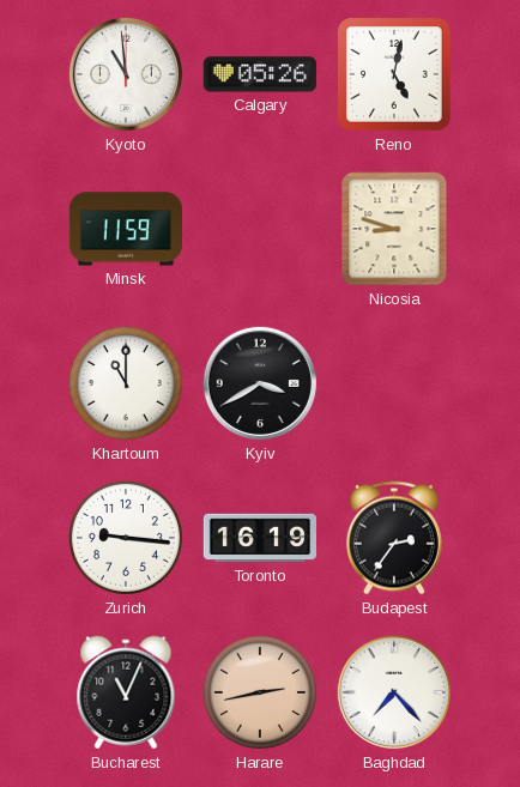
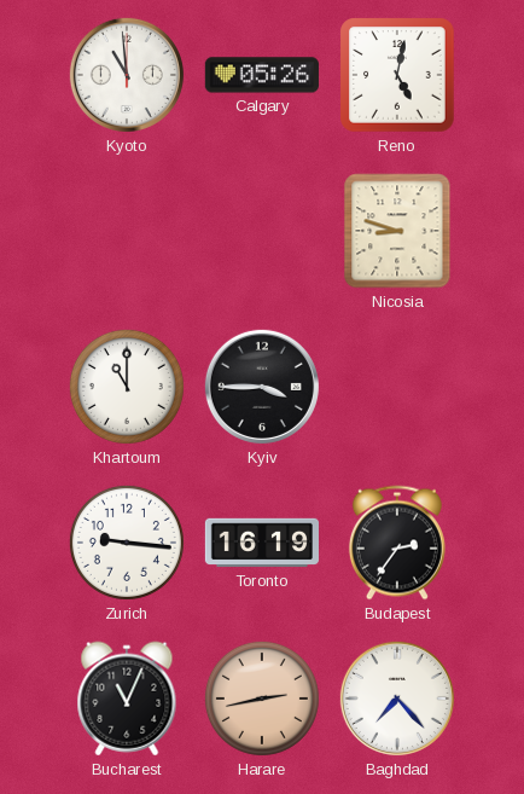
Minsk: 11:59 -> none (126, 229)
Kyiv: 3:40 -> 3:45 (262, 387)
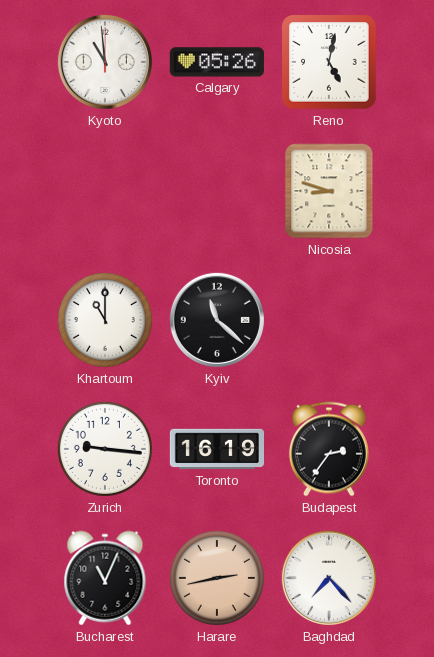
Kyiv: 3:45 -> 11:22 (217, 320)
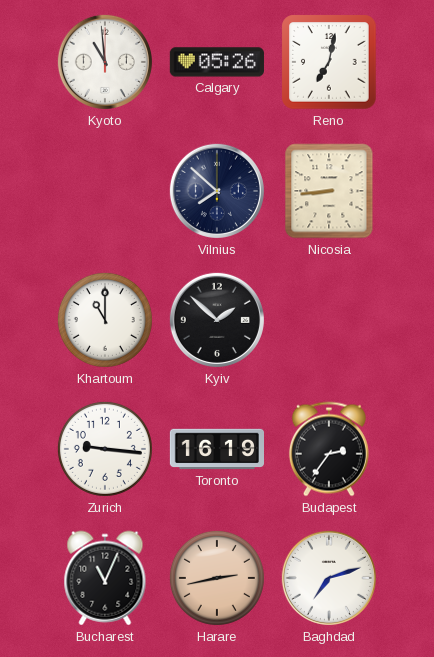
Reno: 5:02 -> 7:02 (329, 62)
Vilnius: none -> 7:52 (217, 191)
Nicosia: 8:48 -> 8:44 (329, 191)
Kyiv: 11:22 -> 1:52 (217, 320)
Baghdad: 7:23 -> 7:12 (329, 578)
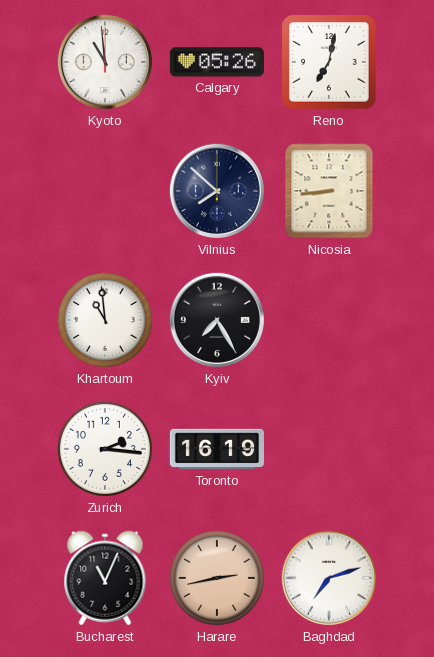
Khartoum: 11:00 -> 10:59 (105, 320)
Kyiv: 1:52 -> 7:25 (217, 320)
Zurich: 9:16 -> 2:16 (105, 449)
Budapest: 2:36 -> none (329, 449)
